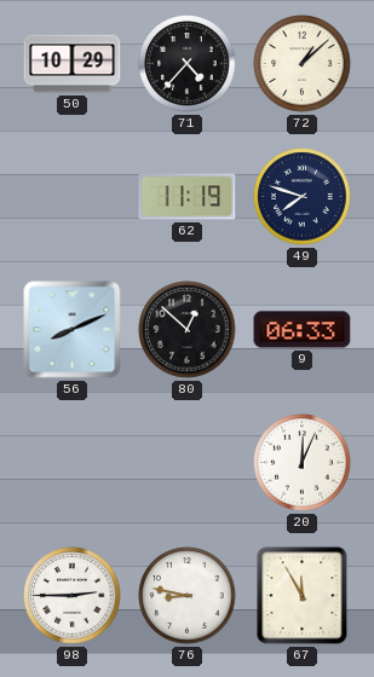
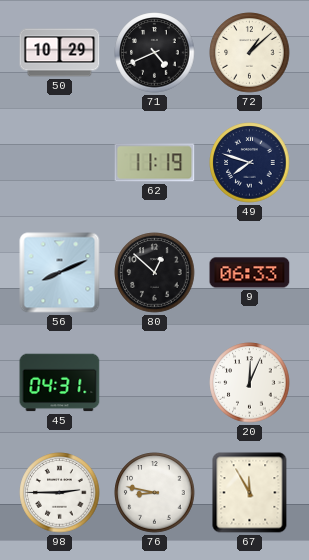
71: 4:37 -> 4:41 (155, 53)
45: none -> 04:31 (60, 383)
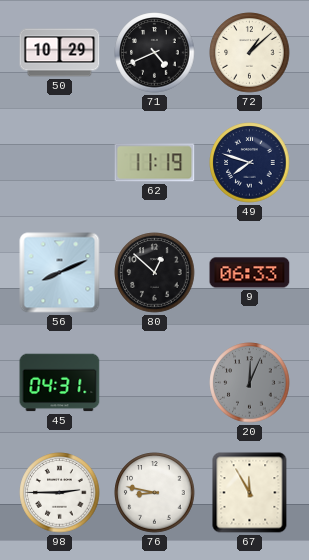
20 dial: white -> grey (250, 383)
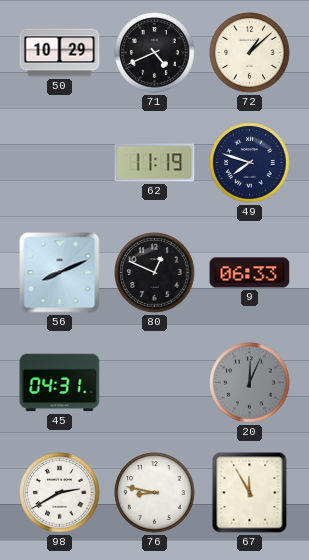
80: 12:52 -> 12:49 (155, 273)
98: 2:45 -> 2:40 (60, 493)
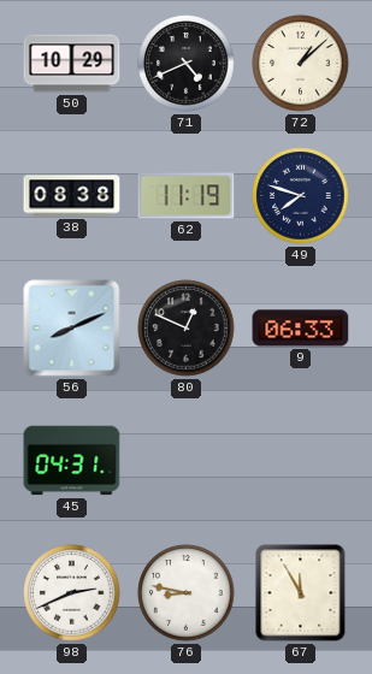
38: none -> 08:38 (72, 196)
20: 12:04 -> none (250, 383)
98: 2:40 -> 2:41 (72, 593)
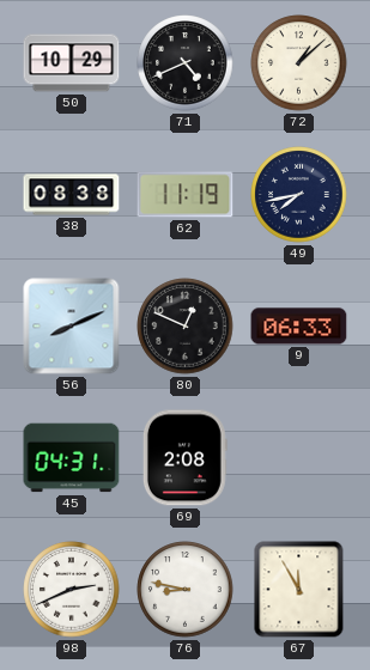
49: 7:48 -> 7:43 (299, 195)
69: none -> 2:08 (184, 458)
